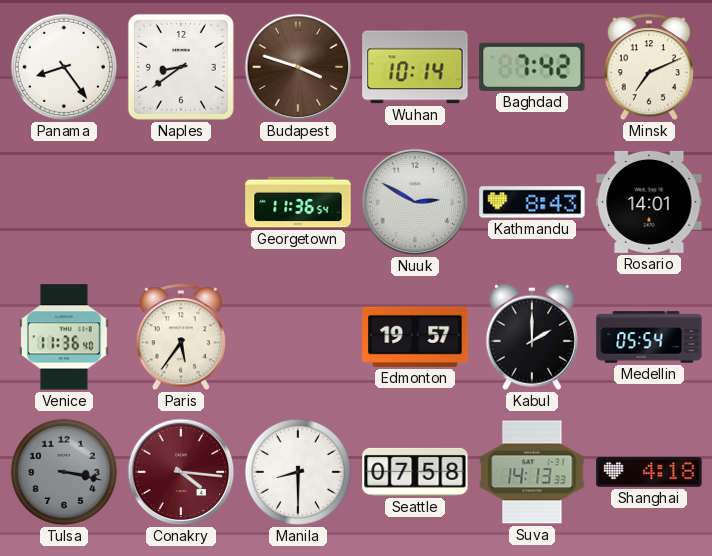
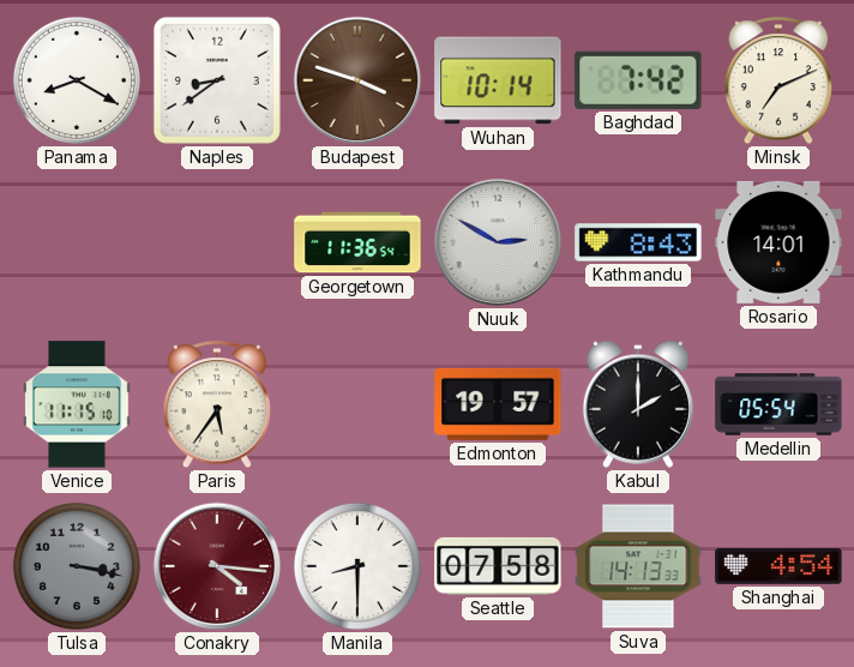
Panama: 8:24 -> 8:20 (77, 80)
Venice: 11:36 -> 11:15 (77, 404)
Shanghai: 4:18 -> 4:54 (778, 566)
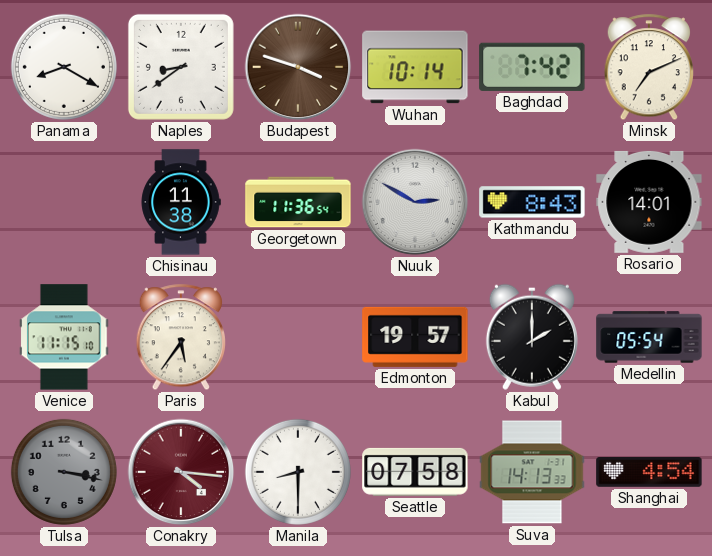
Chisinau: none -> 11:38 (181, 202)
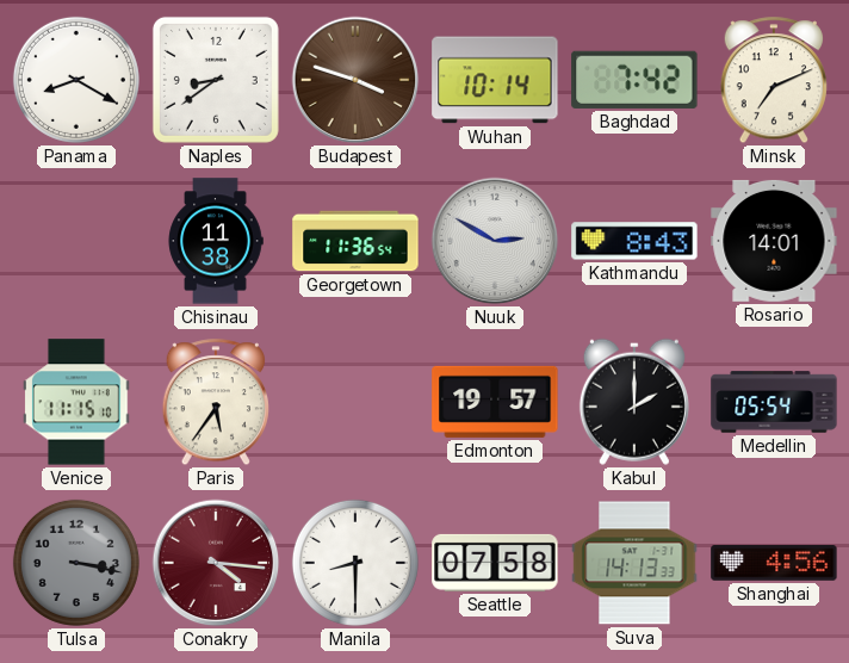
Shanghai: 4:54 -> 4:56 (774, 563)
